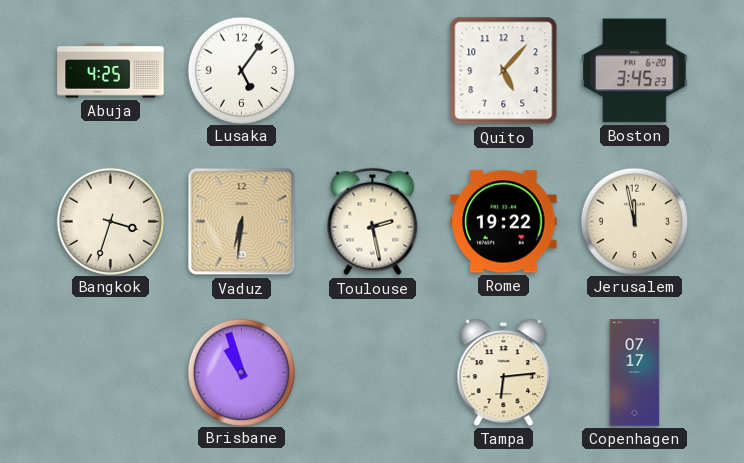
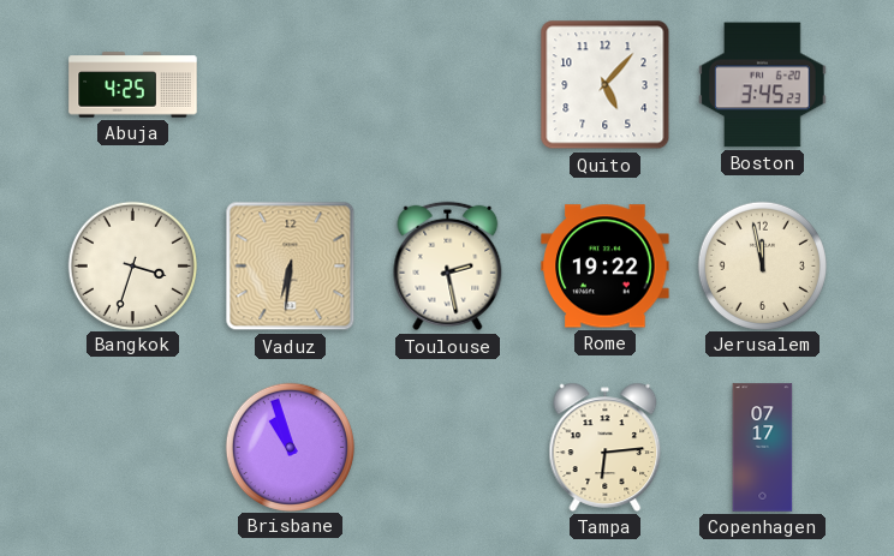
Lusaka: 5:06 -> none (241, 70)
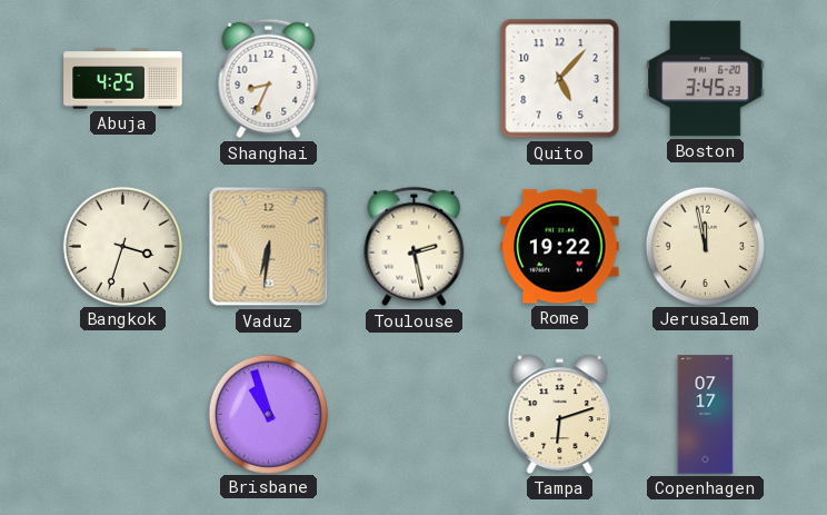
Shanghai: none -> 8:34 (269, 79)
Tampa: 6:14 -> 6:12 (560, 414)
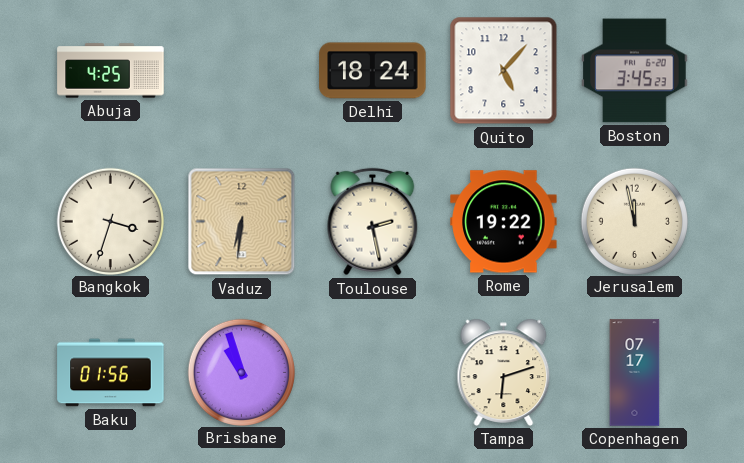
Shanghai: 8:34 -> none (269, 79)
Delhi: none -> 18:24 (373, 71)
Baku: none -> 01:56 (111, 373)
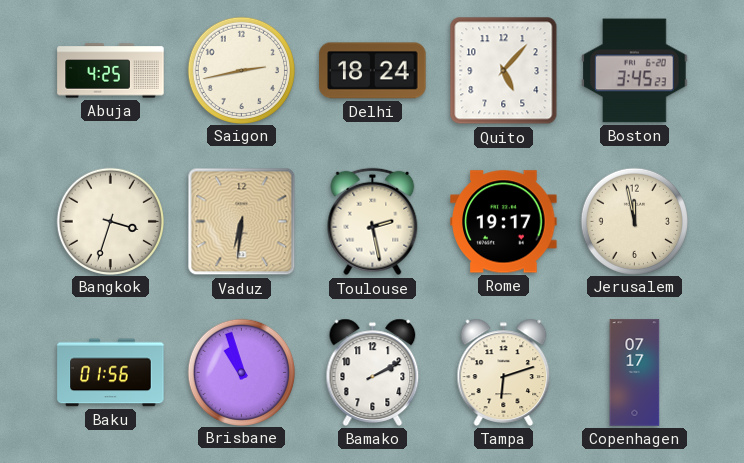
Saigon: none -> 2:43 (241, 70)
Rome: 19:22 -> 19:17 (504, 222)
Bamako: none -> 2:10 (373, 372)
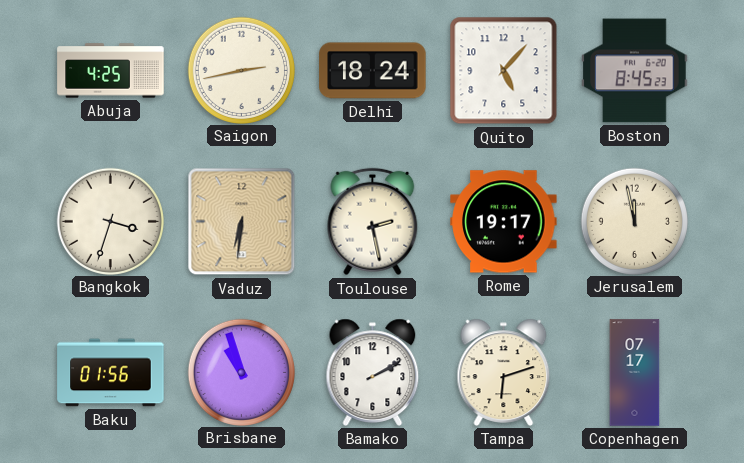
Boston: 3:45 -> 8:45 (635, 71)
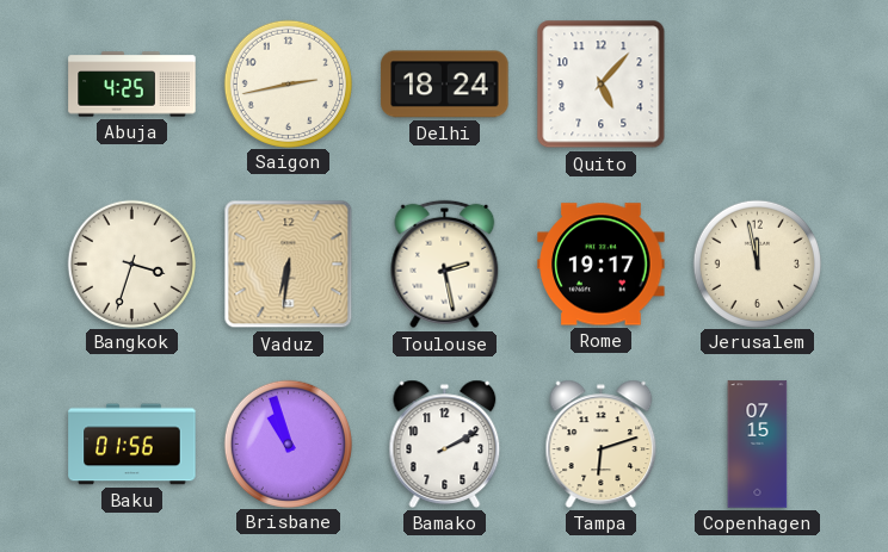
Boston: 8:45 -> none (635, 71)
Copenhagen: 07:17 -> 07:15 (758, 445)
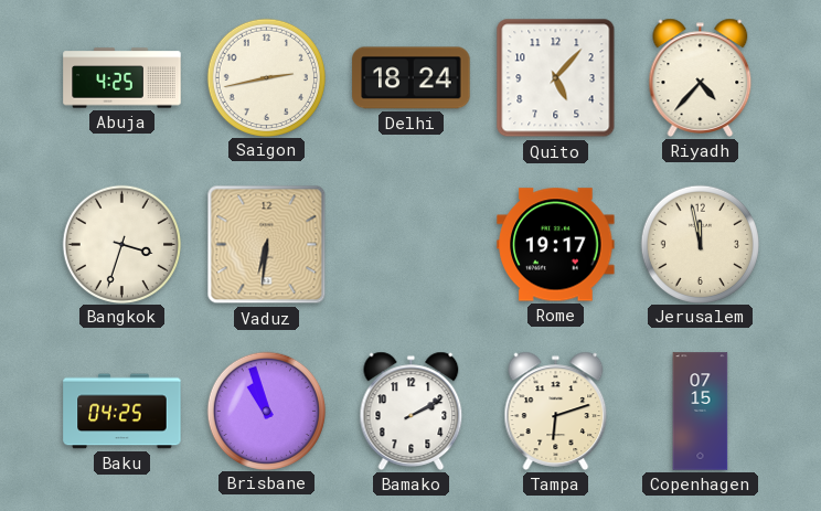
Riyadh: none -> 4:37 (701, 77)
Toulouse: 2:28 -> none (445, 265)
Baku: 01:56 -> 04:25 (122, 412)
